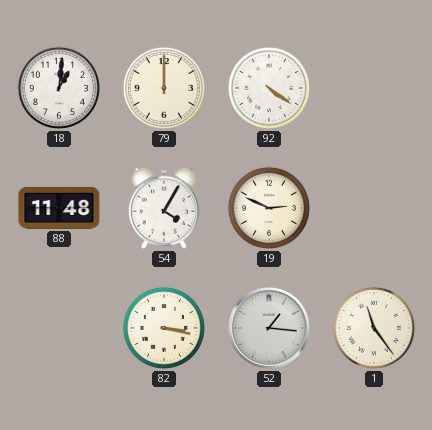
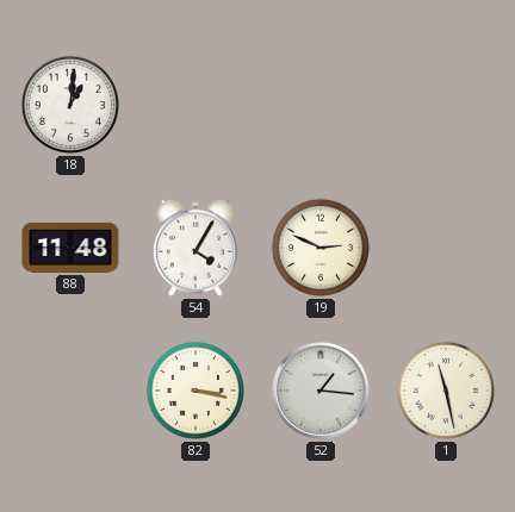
79: 12:00 -> none (164, 88)
92: 4:21 -> none (269, 88)
1: 11:24 -> 11:28 (446, 391)
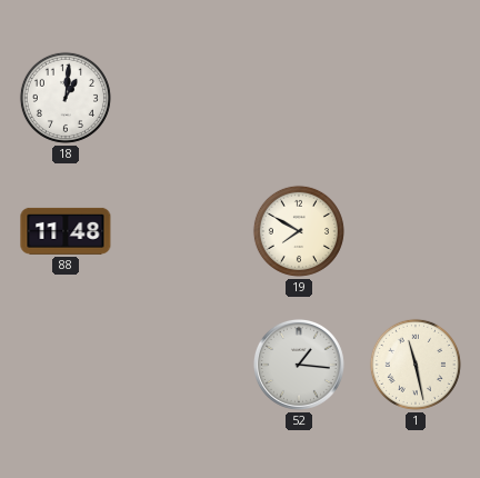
54: 4:05 -> none (196, 248)
19: 2:49 -> 7:50 (299, 231)
82: 3:17 -> none (196, 391)
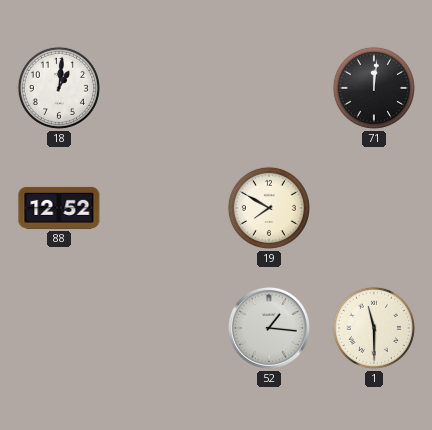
71: none -> 12:01 (374, 88)
88: 11:48 -> 12:52 (59, 208)
1: 11:28 -> 11:30 (374, 328)
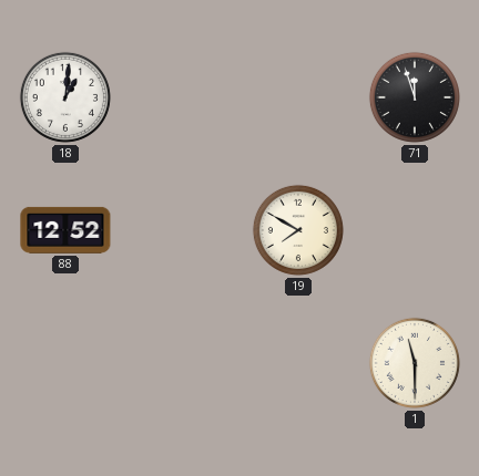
71: 12:01 -> 11:57 (415, 97)
52: 1:16 -> none (269, 328)
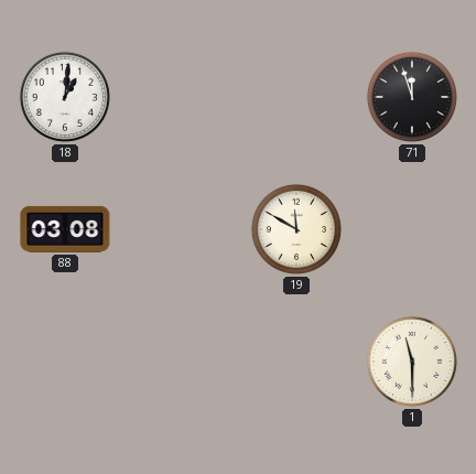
88: 12:52 -> 03:08 (65, 229)
19: 7:50 -> 11:50 (296, 229)
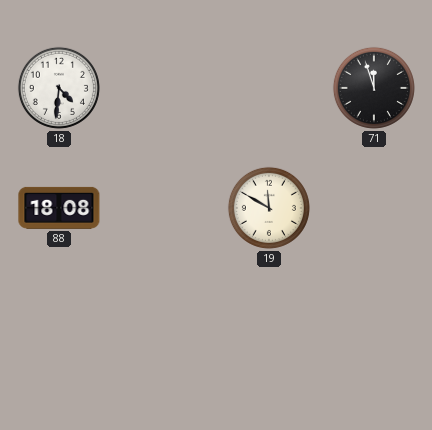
18: 1:01 -> 4:31 (59, 88)
88: 03:08 -> 18:08 (59, 208)
1: 11:30 -> none (412, 362)
